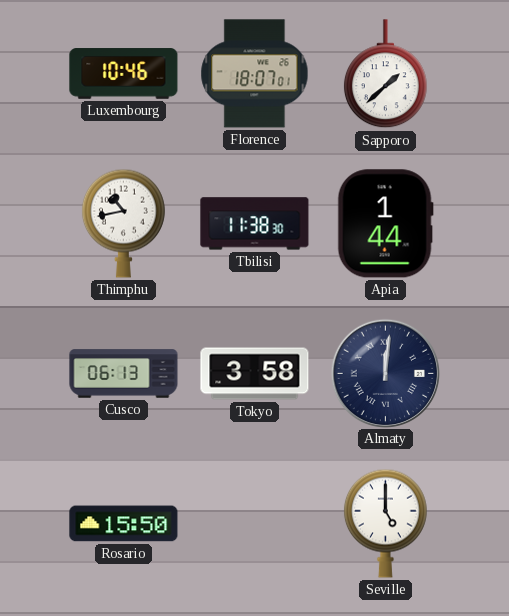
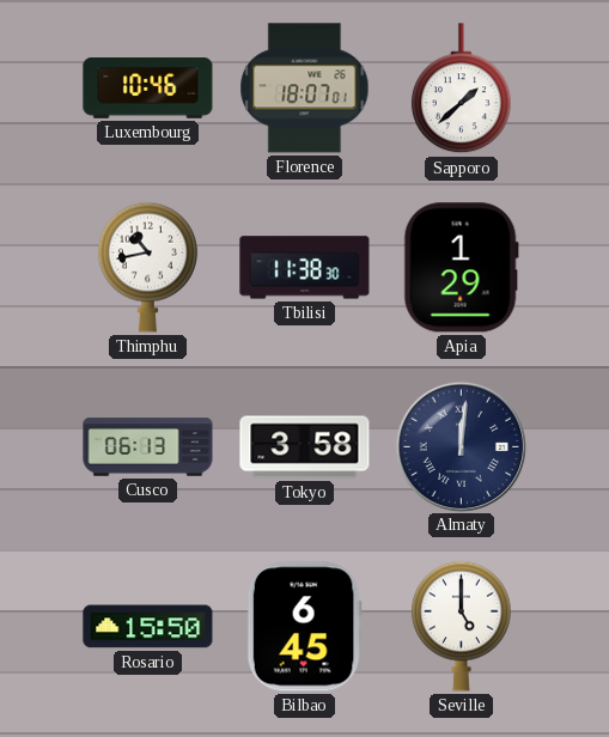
Apia: 1:44 -> 1:29 (461, 268)
Bilbao: none -> 6:45 (304, 627)
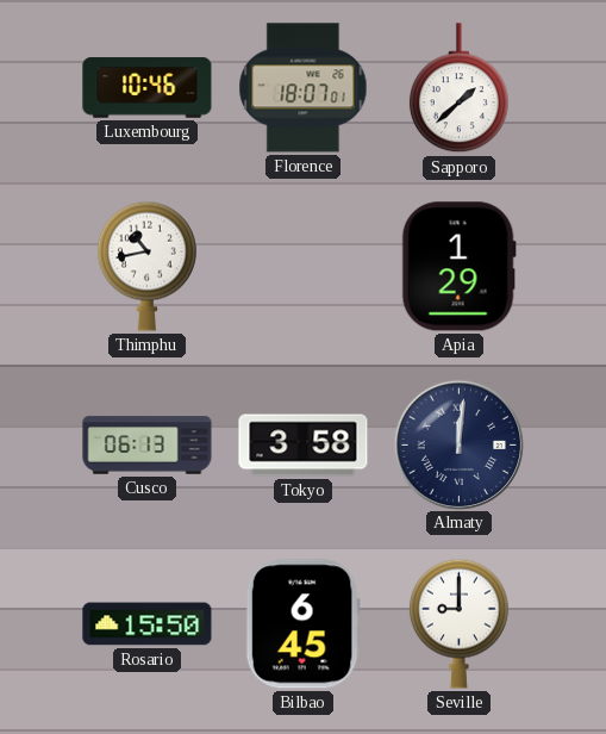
Tbilisi: 11:38 -> none (305, 268)
Seville: 5:00 -> 9:00 (458, 623)
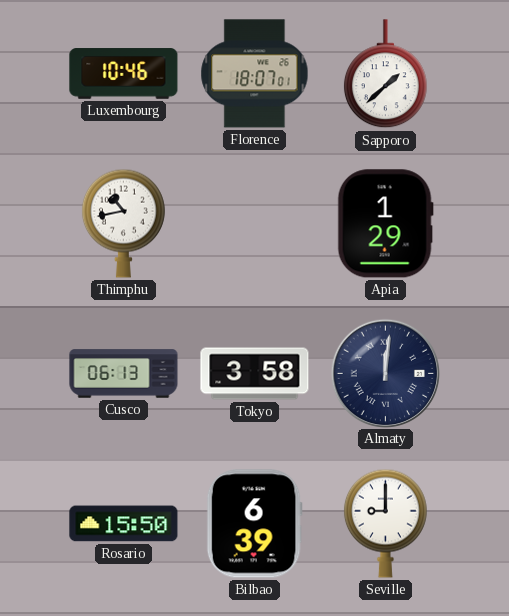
Bilbao: 6:45 -> 6:39 (254, 524)
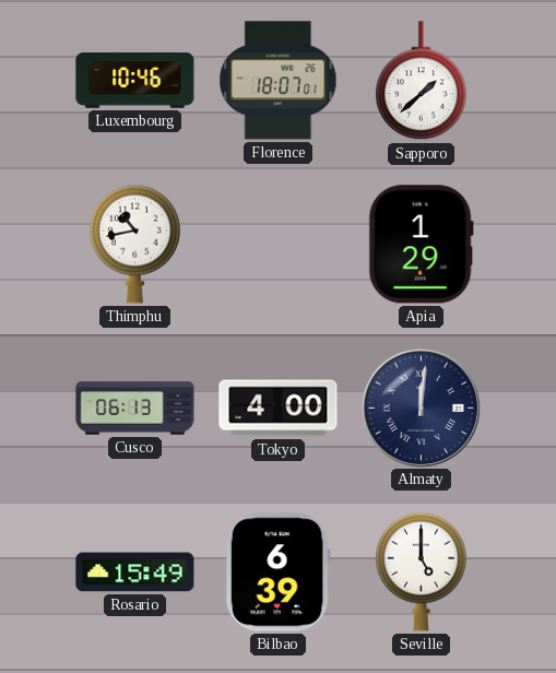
Tokyo: 3:58 -> 4:00 (279, 409)
Rosario: 15:50 -> 15:49 (135, 572)
Seville: 9:00 -> 5:00 (421, 571)
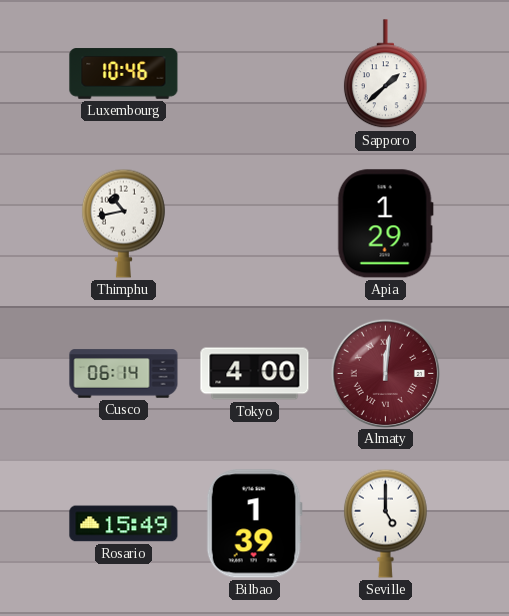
Florence: 18:07 -> none (279, 81)
Cusco: 06:13 -> 06:14 (124, 374)
Almaty dial: navy -> burgundy (385, 373)
Bilbao: 6:39 -> 1:39 (254, 524)
